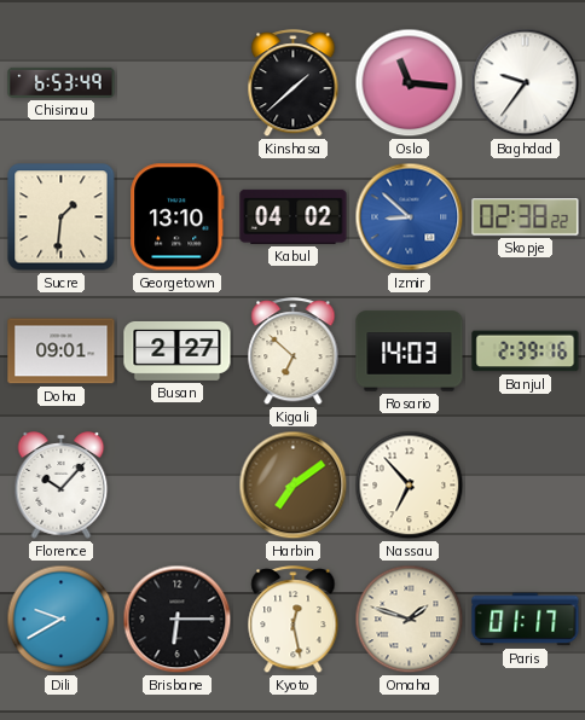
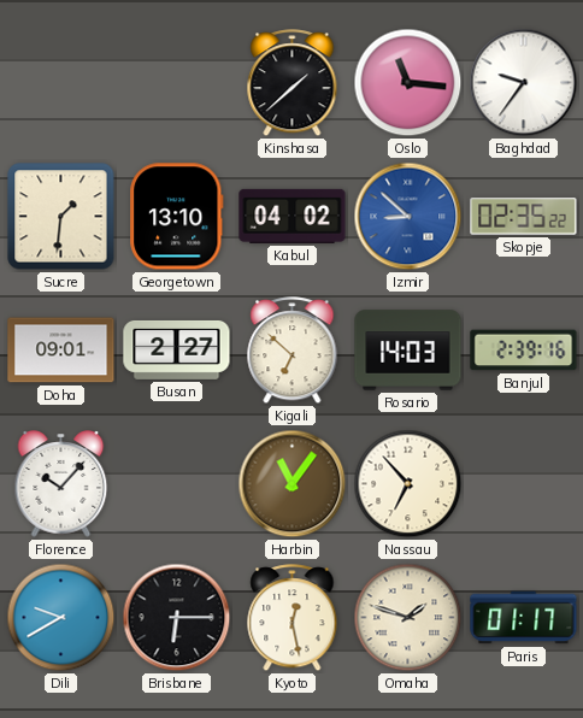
Chisinau: 6:53 -> none (62, 82)
Skopje: 02:38 -> 02:35 (524, 217)
Harbin: 7:09 -> 11:06 (293, 484)
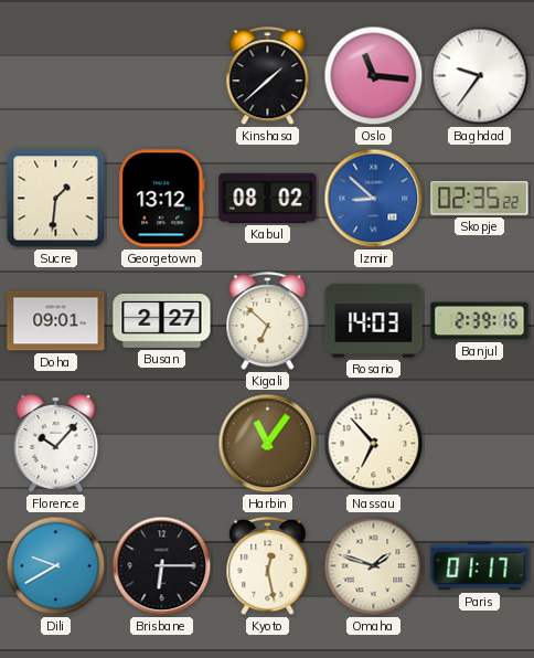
Georgetown: 13:10 -> 13:12 (162, 199)
Kabul: 04:02 -> 08:02 (268, 198)
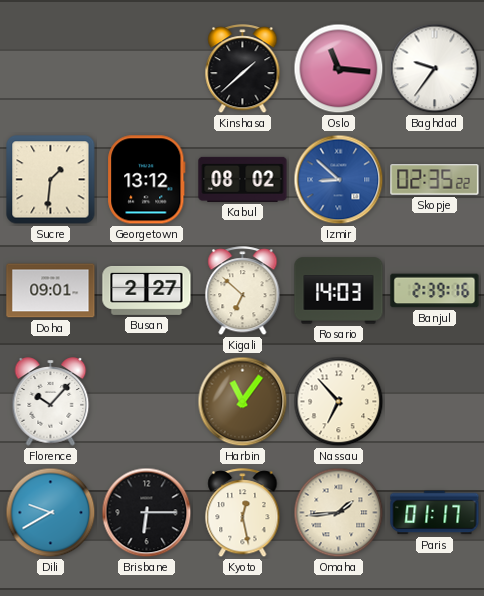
Omaha: 1:48 -> 1:44 (339, 513)
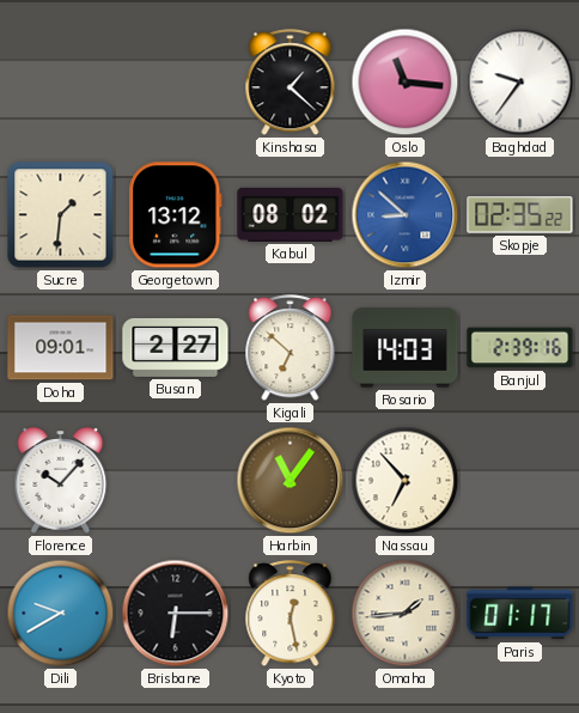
Kinshasa: 1:38 -> 1:22 (291, 83)
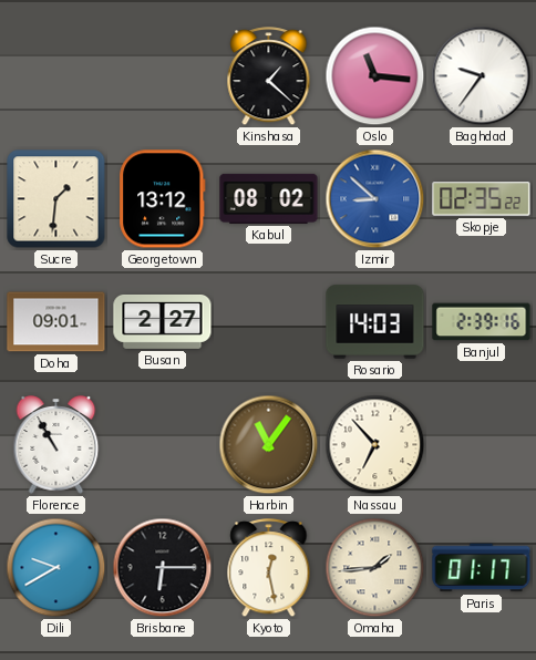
Kigali: 6:52 -> none (291, 348)
Florence: 10:07 -> 10:55 (56, 445)
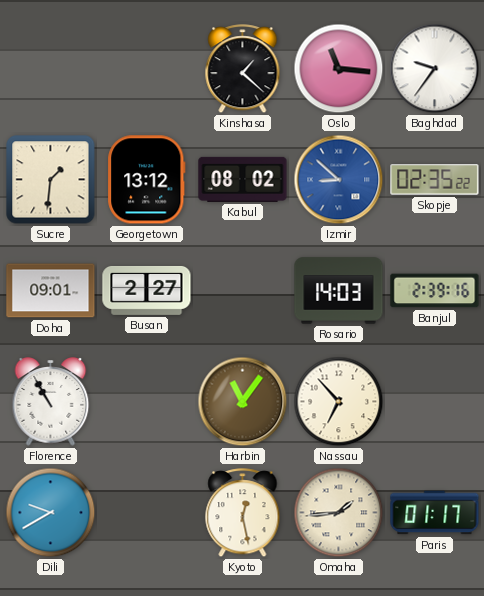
Brisbane: 6:15 -> none (163, 568)
